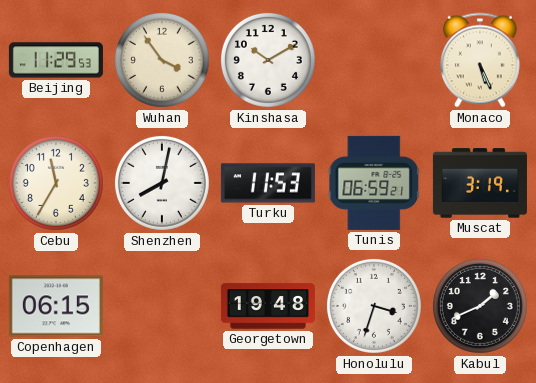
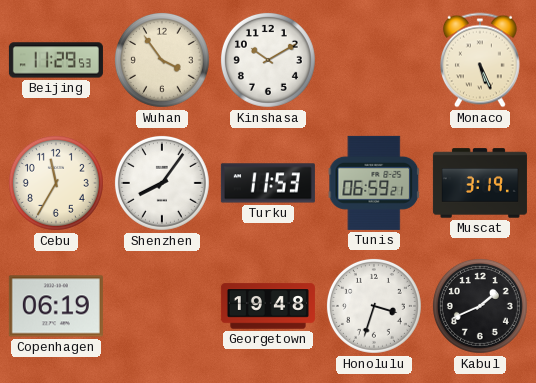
Shenzhen: 8:02 -> 8:06 (162, 183)
Copenhagen: 06:15 -> 06:19 (56, 306)
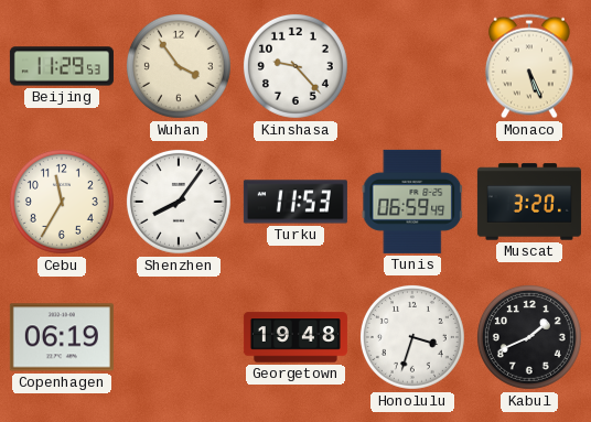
Kinshasa: 10:10 -> 9:23 (295, 66)
Tunis: 06:59:21 -> 06:59:49 (412, 202)
Muscat: 3:19 -> 3:20 (529, 202)
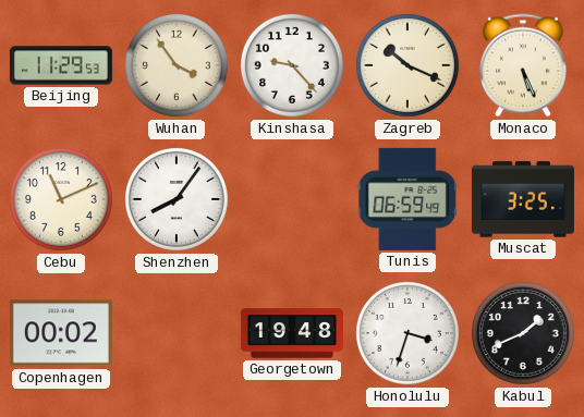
Zagreb: none -> 10:19 (407, 65)
Cebu: 11:35 -> 11:11 (61, 199)
Turku: 11:53 -> none (295, 202)
Muscat: 3:20 -> 3:25 (523, 199)
Copenhagen: 06:19 -> 00:02 (61, 333)
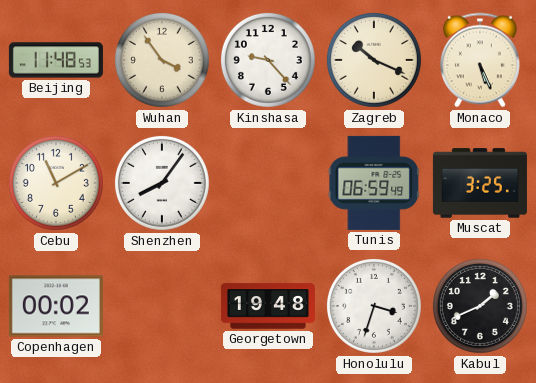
Beijing: 11:29 -> 11:48 (56, 60)
Cebu: 11:11 -> 11:10 (56, 183)
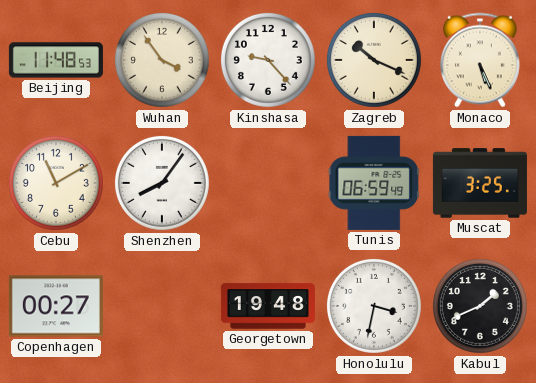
Copenhagen: 00:02 -> 00:27 (56, 306)
Honolulu: 3:33 -> 3:32 (374, 306)
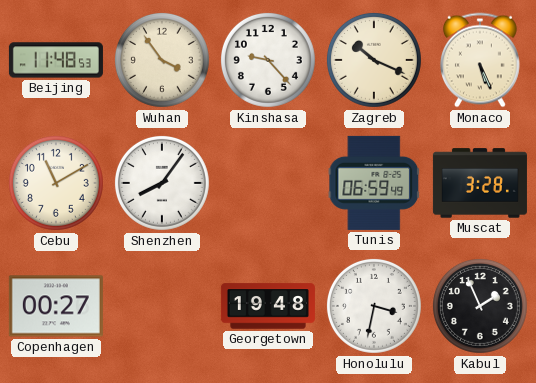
Muscat: 3:25 -> 3:28 (480, 183)
Kabul: 1:41 -> 1:56 (480, 306)
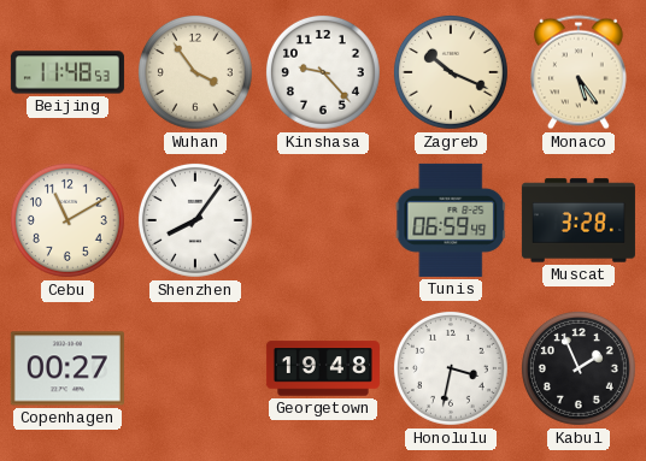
Monaco: 5:26 -> 5:24 (579, 72)
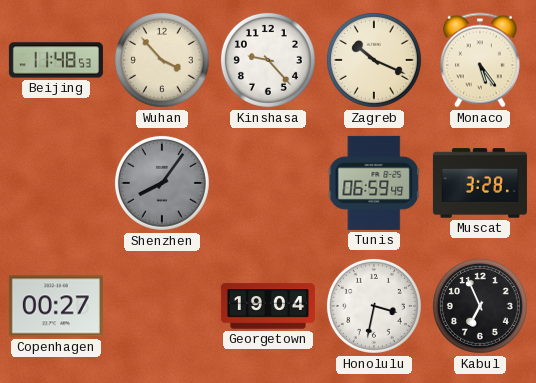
Wuhan: 3:54 -> 3:53 (162, 60)
Cebu: 11:10 -> none (67, 220)
Shenzhen dial: white -> grey (162, 183)
Georgetown: 19:48 -> 19:04 (268, 306)
Kabul: 1:56 -> 6:56 (480, 306)
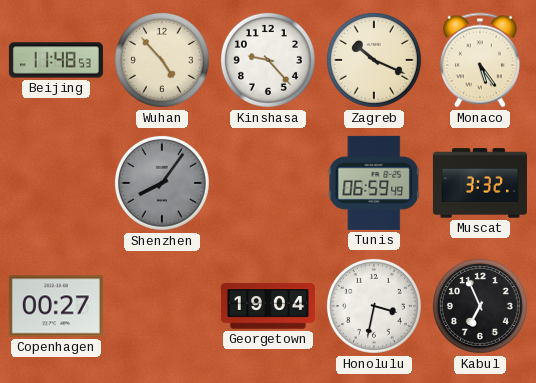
Wuhan: 3:53 -> 4:53 (162, 60)
Muscat: 3:28 -> 3:32 (480, 183)
